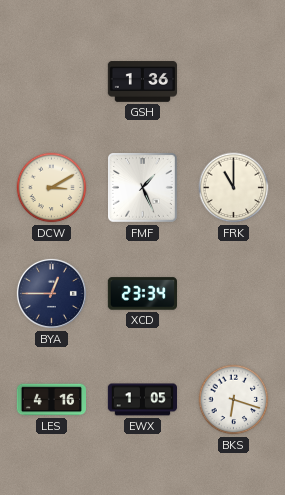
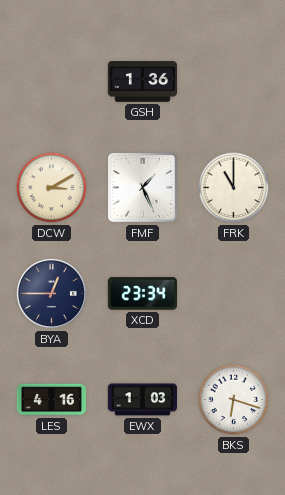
EWX: 1:05 -> 1:03 (142, 400)
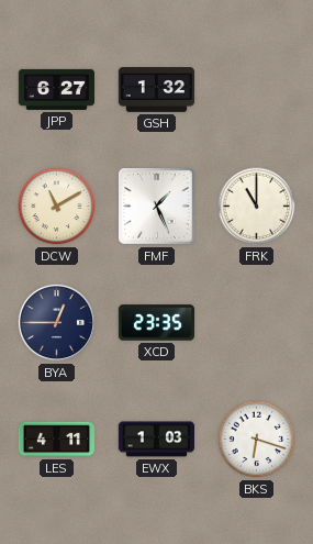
JPP: none -> 6:27 (56, 89)
GSH: 1:36 -> 1:32 (156, 90)
DCW: 3:10 -> 11:10 (57, 207)
XCD: 23:34 -> 23:35 (156, 323)
LES: 4:16 -> 4:11 (56, 440)
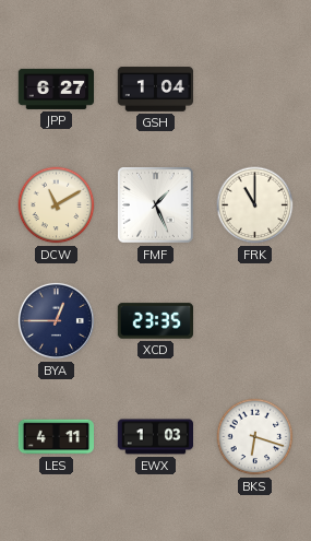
GSH: 1:32 -> 1:04 (155, 90)
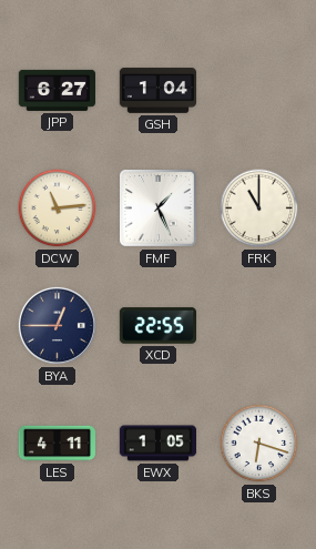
DCW: 11:10 -> 11:14 (58, 209)
XCD: 23:35 -> 22:55 (157, 326)
EWX: 1:03 -> 1:05 (157, 444)
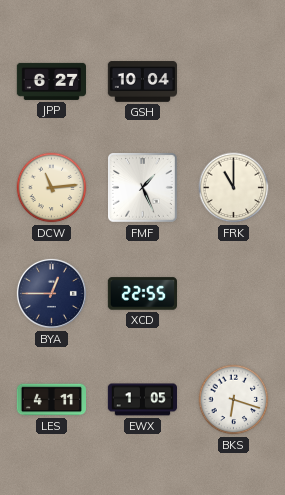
GSH: 1:04 -> 10:04 (142, 82)
